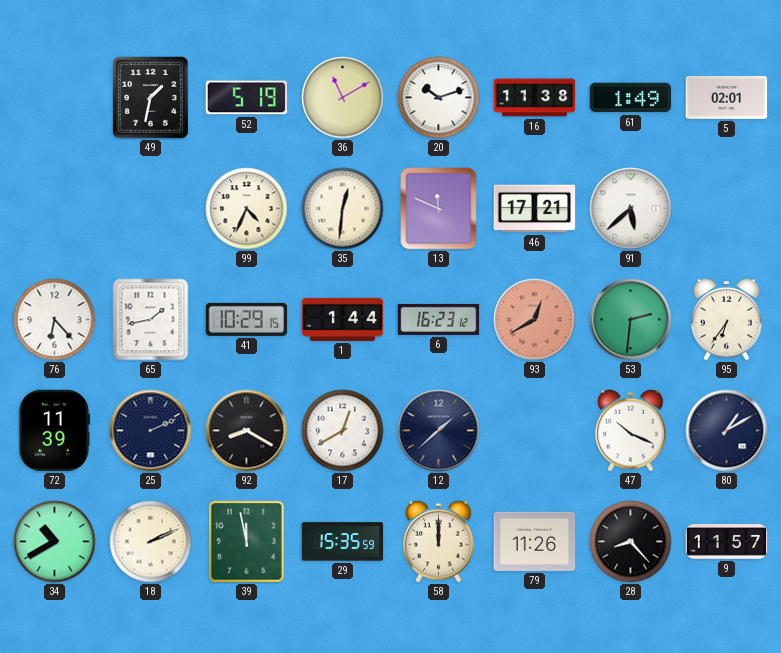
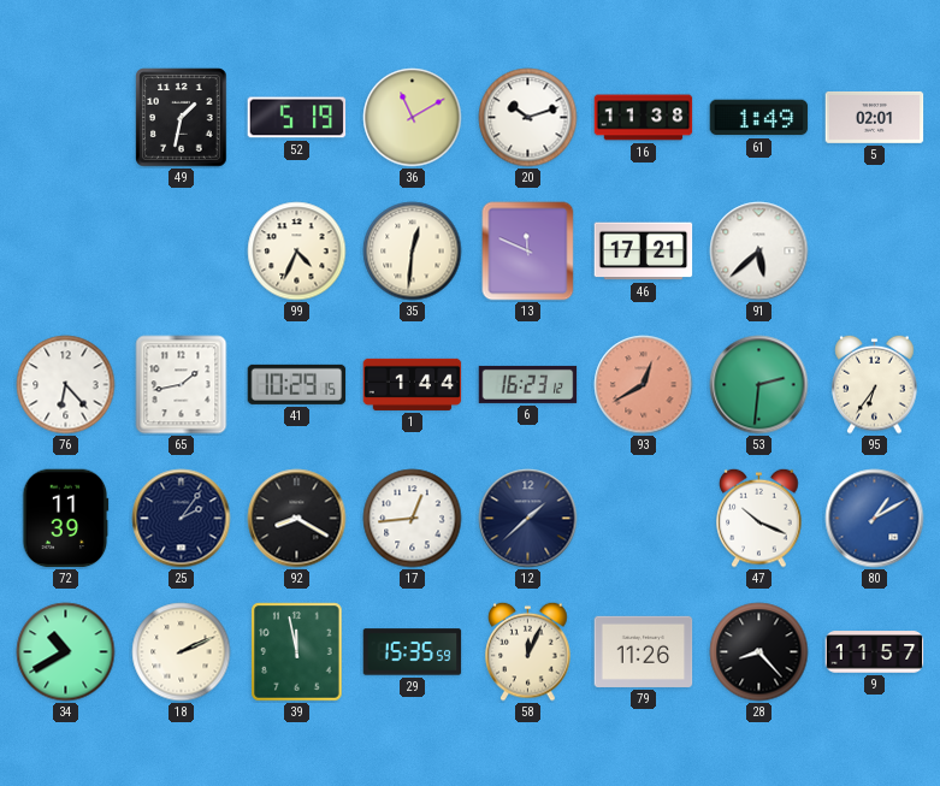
25: 2:11 -> 2:06 (182, 519)
17: 12:40 -> 12:44 (413, 519)
80 dial: navy -> blue (875, 519)
58: 12:00 -> 12:04 (528, 651)
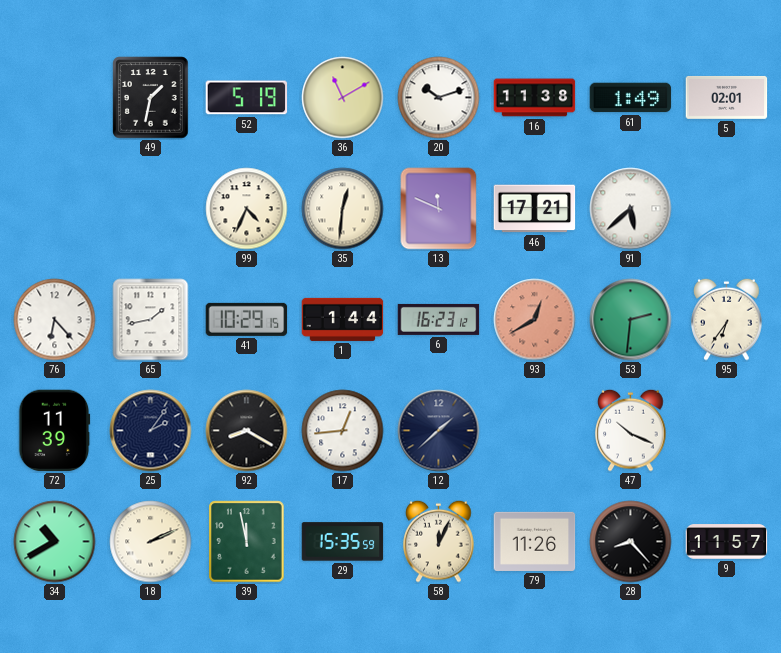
80: 1:10 -> none (875, 519)
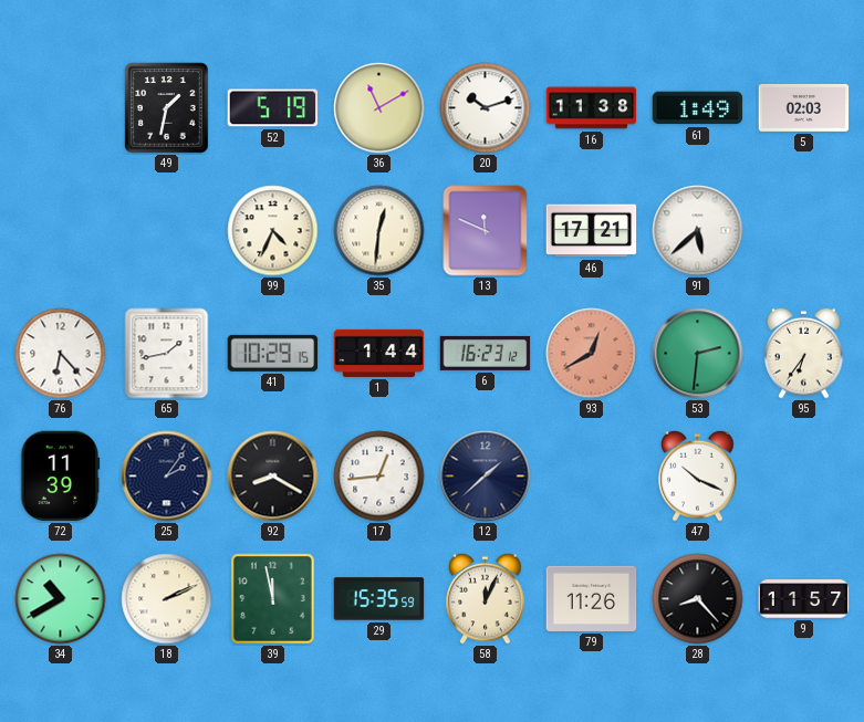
5: 02:01 -> 02:03 (804, 107)
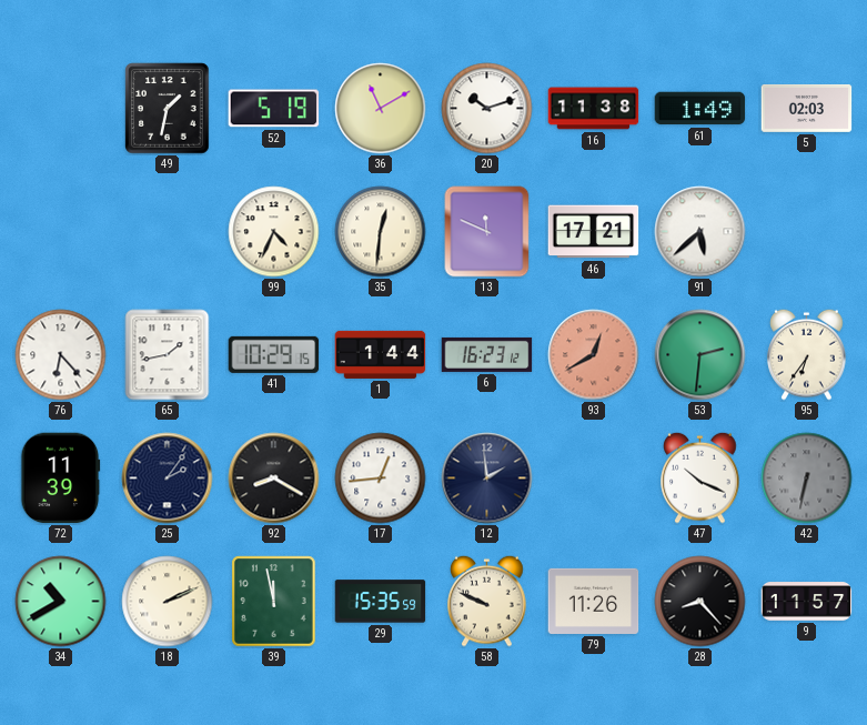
12: 1:38 -> 1:59 (487, 479)
42: none -> 6:32 (807, 479)
58: 12:04 -> 9:49 (487, 601)
